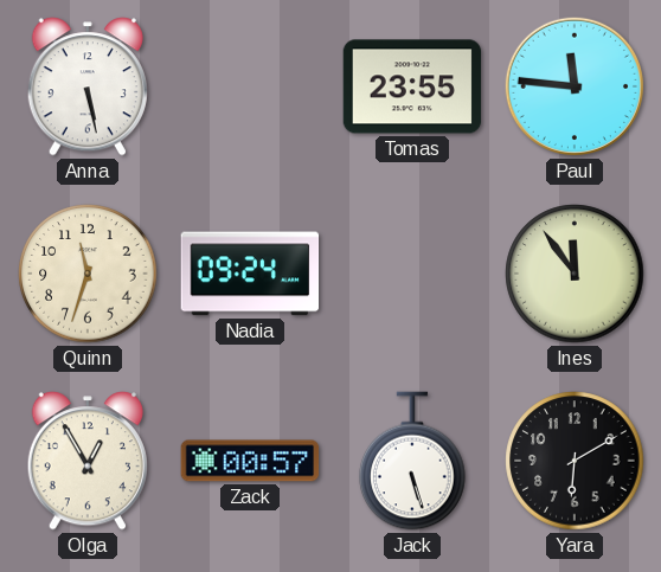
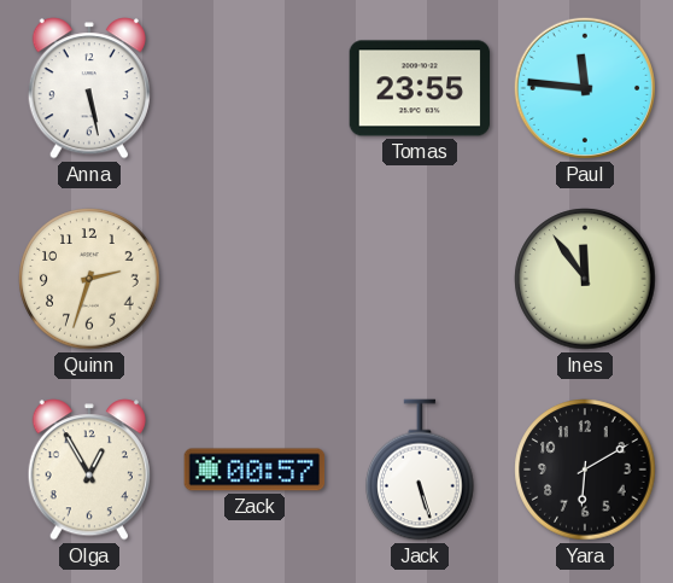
Quinn: 11:33 -> 2:33 (89, 279)
Nadia: 09:24 -> none (250, 274)
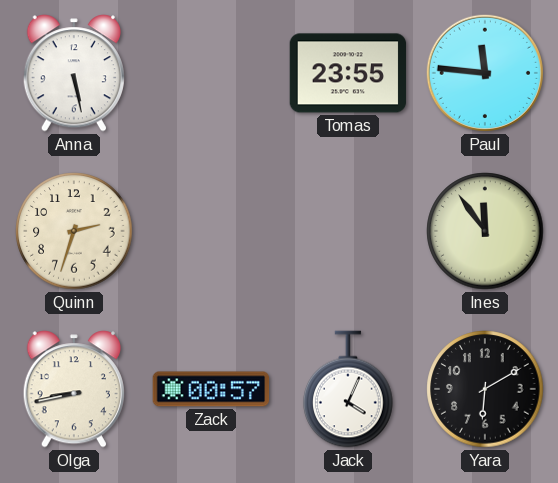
Olga: 12:55 -> 8:43 (74, 389)
Jack: 5:27 -> 4:04 (348, 389)
